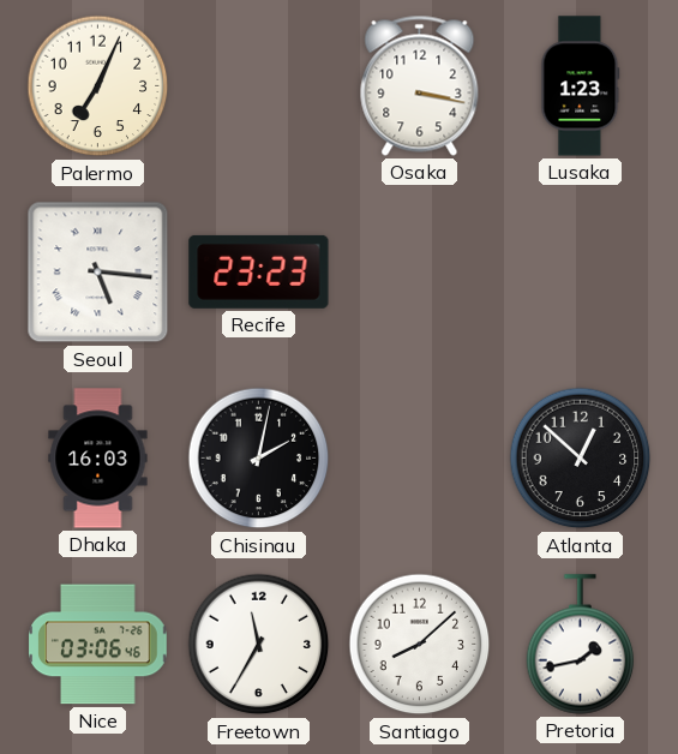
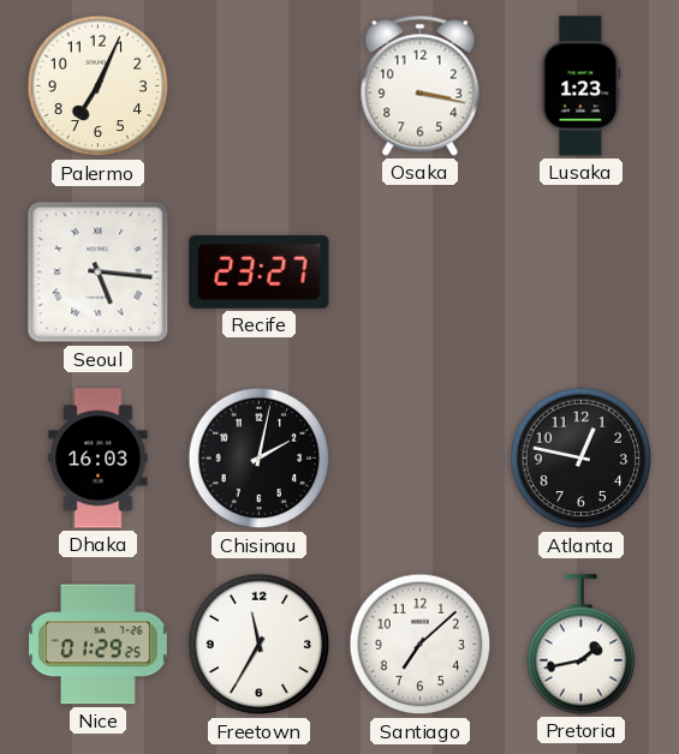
Recife: 23:23 -> 23:27 (260, 271)
Atlanta: 12:52 -> 12:47 (582, 459)
Nice: 03:06 -> 01:29 (99, 645)
Santiago: 8:08 -> 7:08 (421, 645)
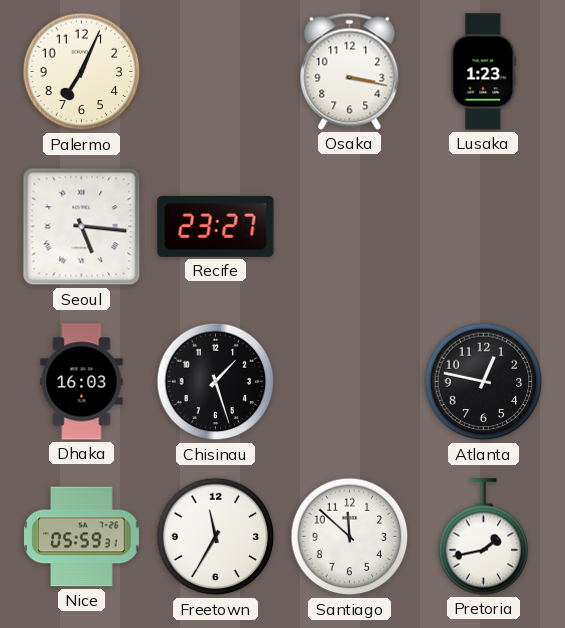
Chisinau: 2:02 -> 1:27 (216, 382)
Nice: 01:29 -> 05:59 (82, 537)
Santiago: 7:08 -> 11:52 (350, 537)
